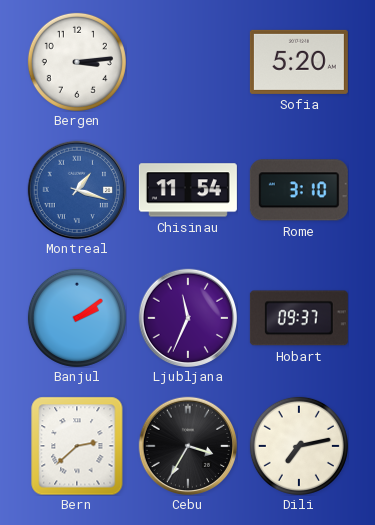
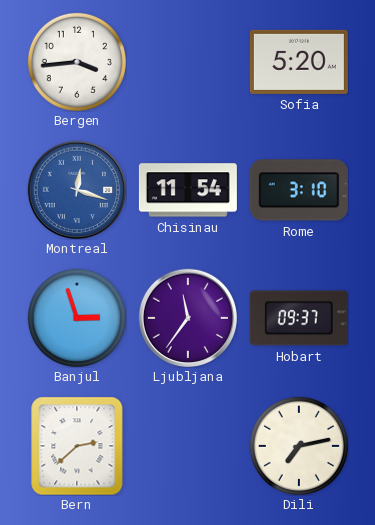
Bergen: 3:14 -> 3:44 (77, 62)
Montreal: 1:18 -> 12:18 (77, 190)
Banjul: 2:09 -> 2:57 (77, 318)
Ljubljana: 11:34 -> 11:36 (188, 318)
Cebu: 3:35 -> none (188, 446)
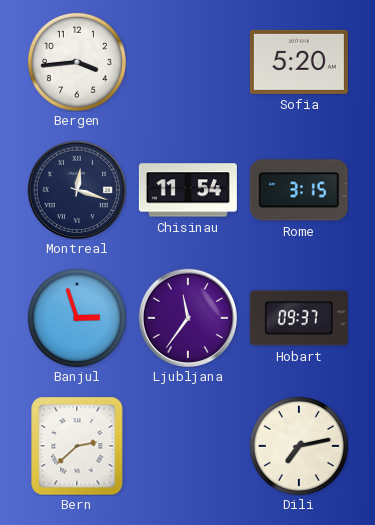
Montreal dial: blue -> navy (77, 190)
Rome: 3:10 -> 3:15 (299, 190)
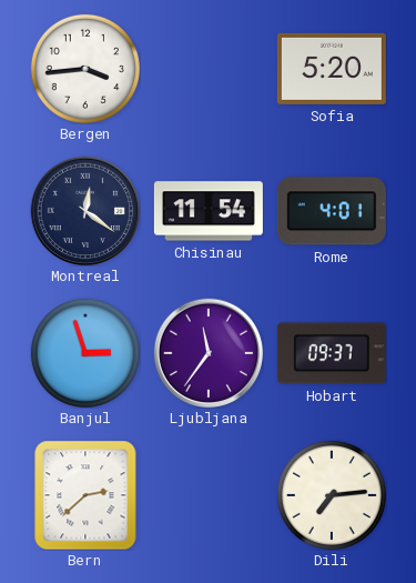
Montreal: 12:18 -> 12:21 (85, 211)
Rome: 3:15 -> 4:01 (332, 211)
Dili: 7:13 -> 7:14 (332, 495)
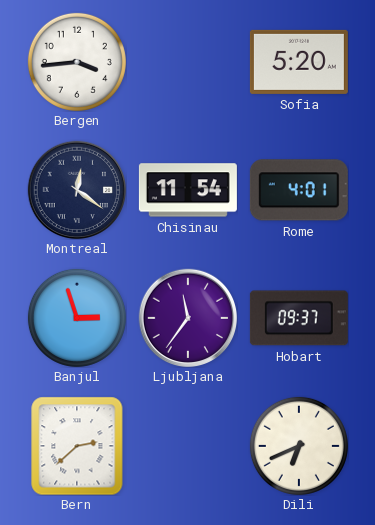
Dili: 7:14 -> 6:41 (299, 446)
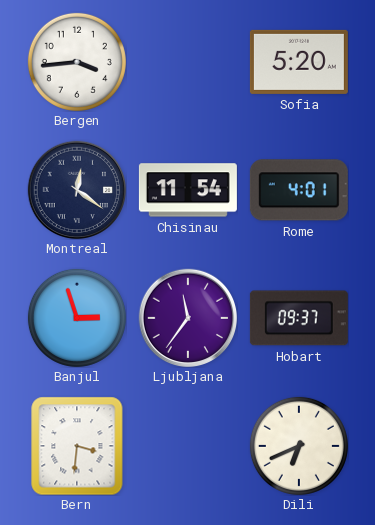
Bern: 2:38 -> 3:31 (77, 446)
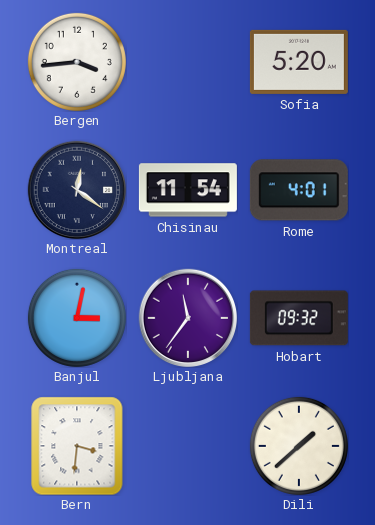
Banjul: 2:57 -> 3:02 (77, 318)
Hobart: 09:37 -> 09:32 (299, 318)
Dili: 6:41 -> 1:38 (299, 446)
